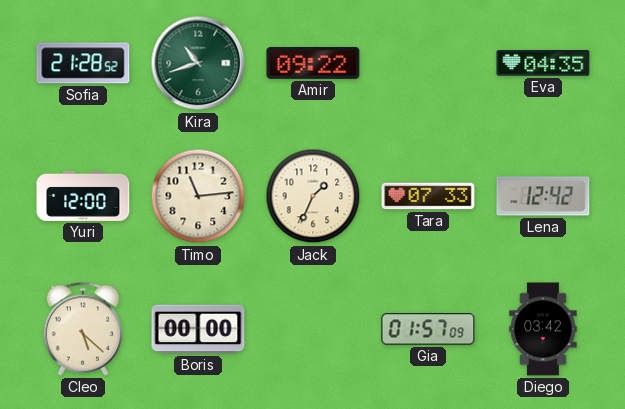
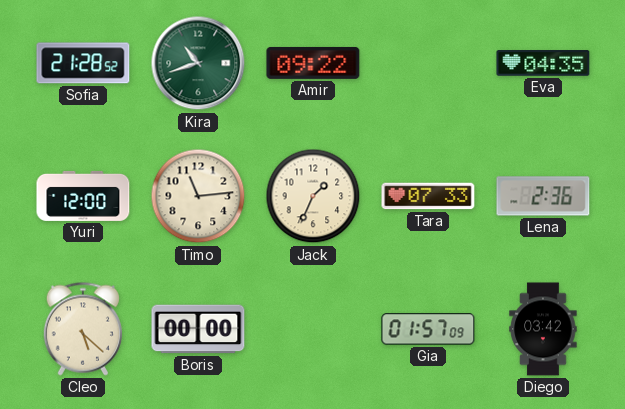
Lena: 12:42 -> 2:36 (543, 196)
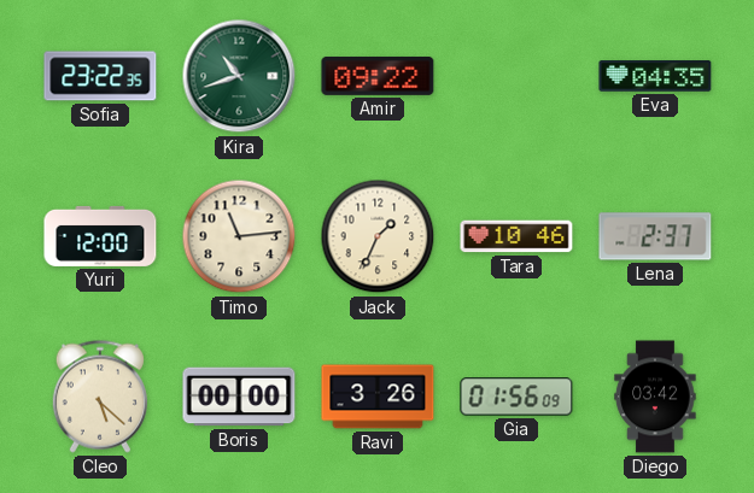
Sofia: 21:28 -> 23:22 (100, 76)
Tara: 07:33 -> 10:46 (516, 236)
Lena: 2:36 -> 2:37 (655, 236)
Ravi: none -> 3:26 (378, 397)
Gia: 01:57 -> 01:56 (516, 397)
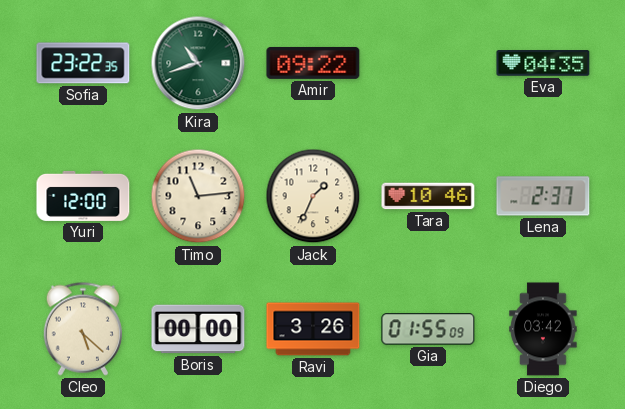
Gia: 01:56 -> 01:55 (428, 329)
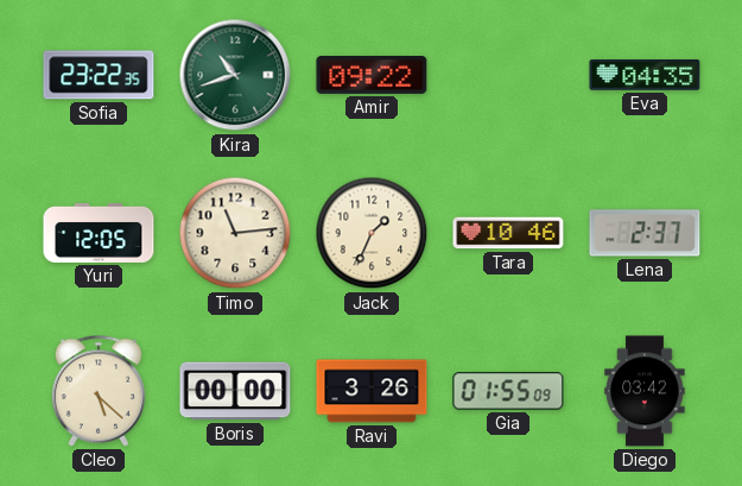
Yuri: 12:00 -> 12:05 (99, 233)
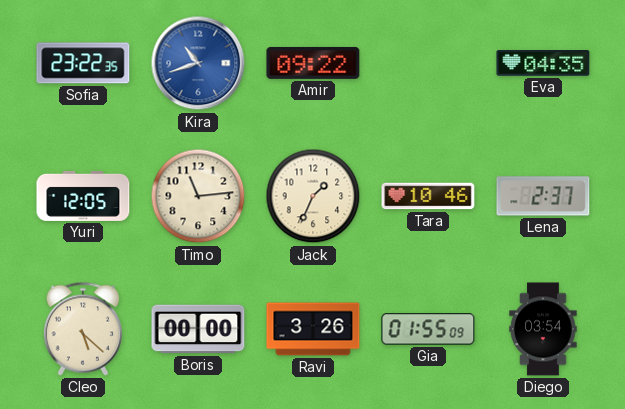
Kira dial: green -> blue (198, 63)
Diego: 03:42 -> 03:54 (543, 329)
